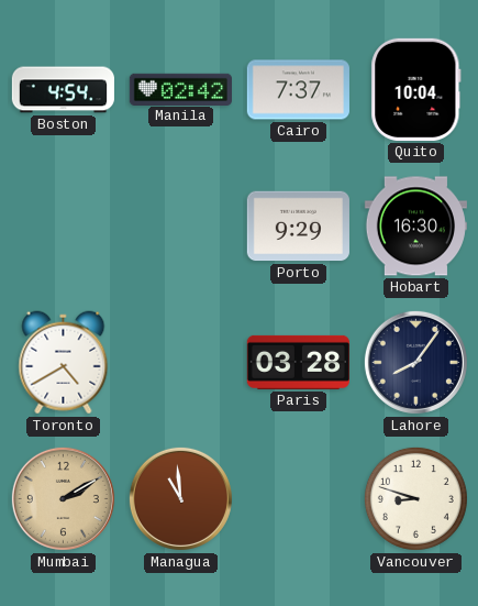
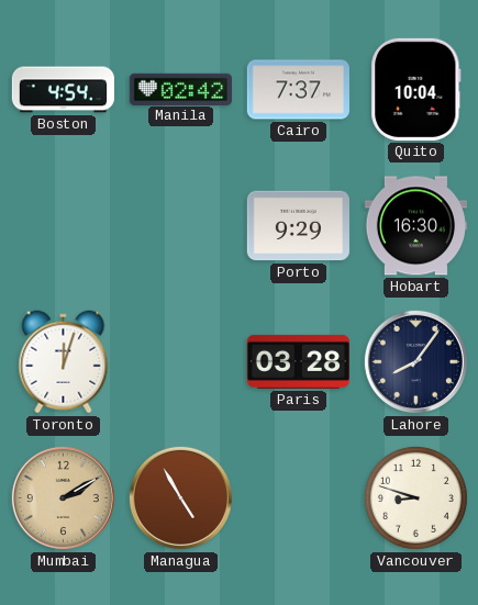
Toronto: 4:40 -> 12:03 (64, 362)
Managua: 10:59 -> 4:55 (180, 497)
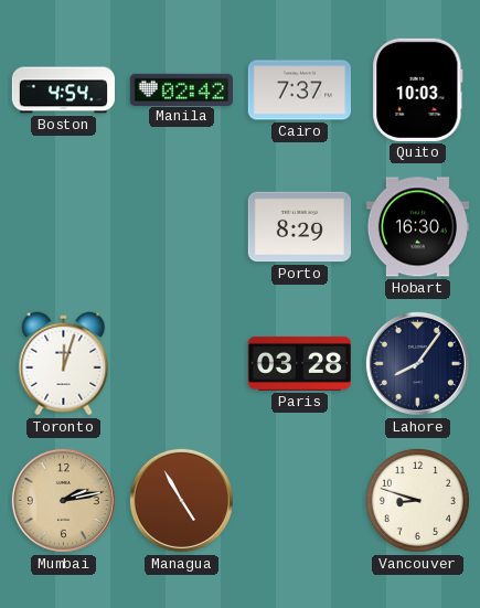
Quito: 10:04 -> 10:03 (418, 89)
Porto: 9:29 -> 8:29 (299, 227)
Mumbai: 2:10 -> 2:13 (63, 500)
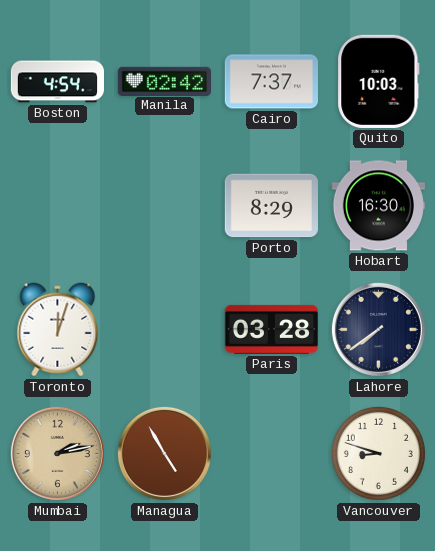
Lahore: 8:06 -> 7:39 (378, 329)
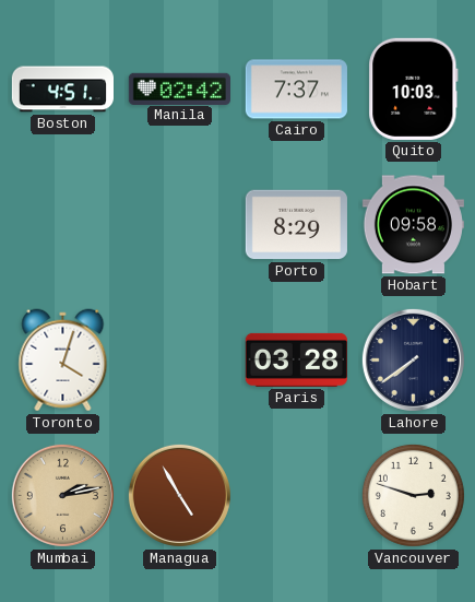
Boston: 4:54 -> 4:51 (62, 90)
Hobart: 16:30 -> 09:58 (413, 225)
Toronto: 12:03 -> 4:03 (63, 361)
Vancouver: 8:48 -> 2:48 (413, 495)
